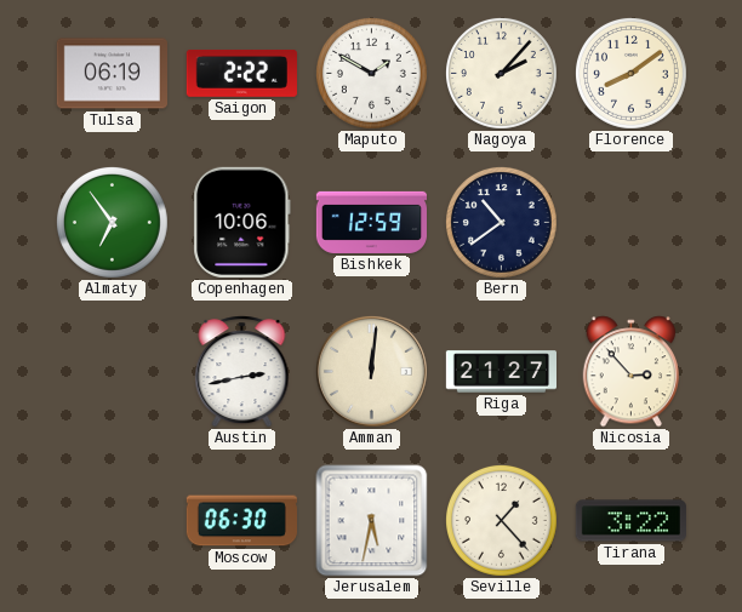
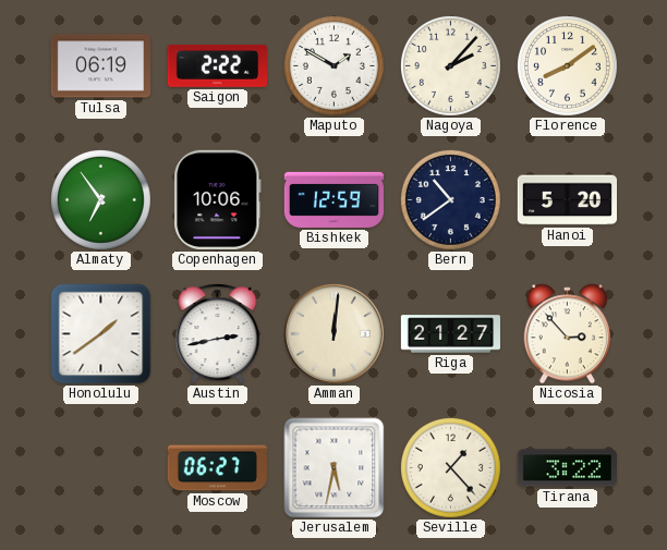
Hanoi: none -> 5:20 (567, 200)
Honolulu: none -> 1:39 (101, 334)
Moscow: 06:30 -> 06:27 (217, 468)
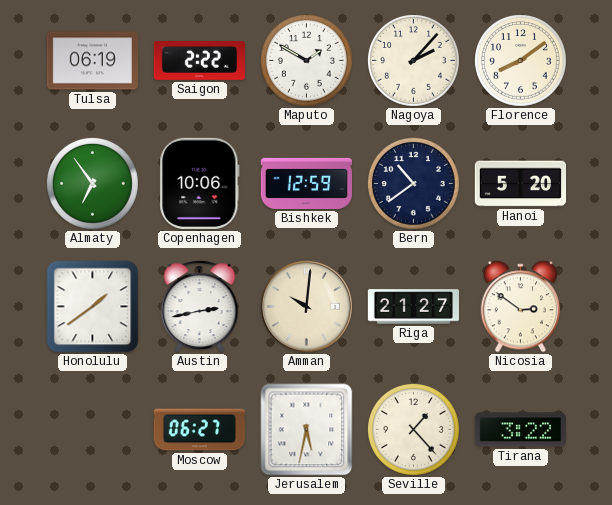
Amman: 12:01 -> 10:01 (306, 306)
Nicosia: 2:53 -> 2:51 (520, 307)
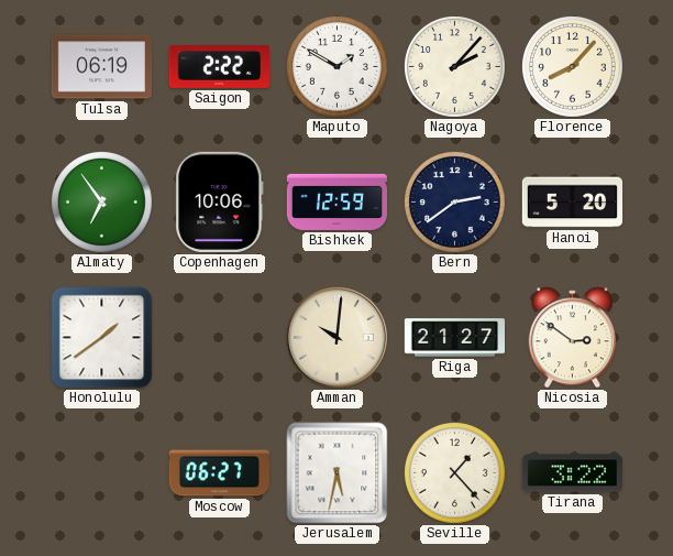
Florence: 8:09 -> 8:07 (572, 66)
Bern: 10:39 -> 2:39 (454, 201)
Austin: 2:43 -> none (200, 307)
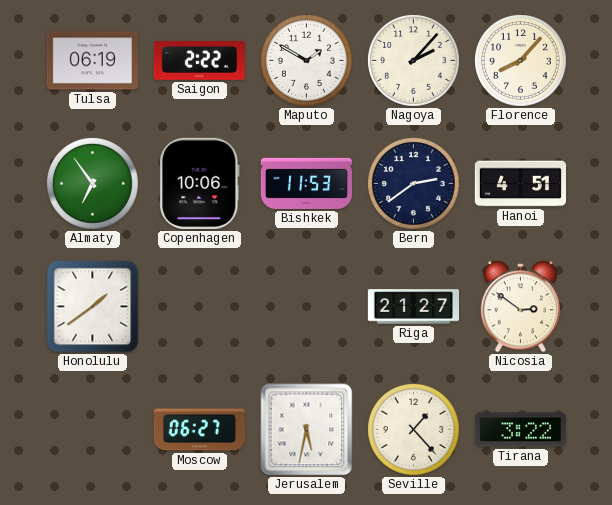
Bishkek: 12:59 -> 11:53 (306, 183)
Hanoi: 5:20 -> 4:51 (520, 184)
Amman: 10:01 -> none (336, 337)
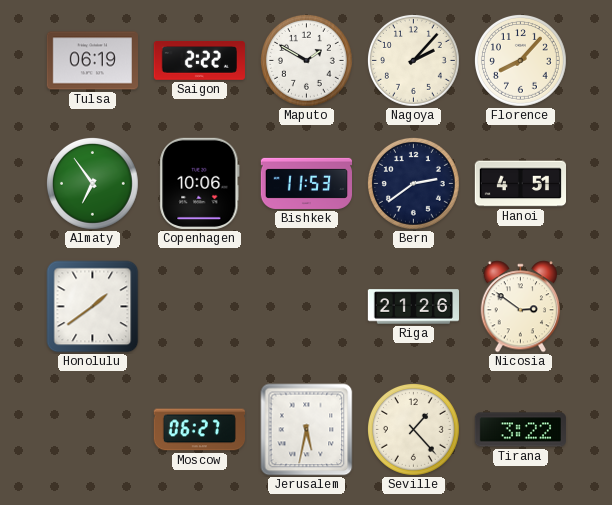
Riga: 21:27 -> 21:26 (413, 307)
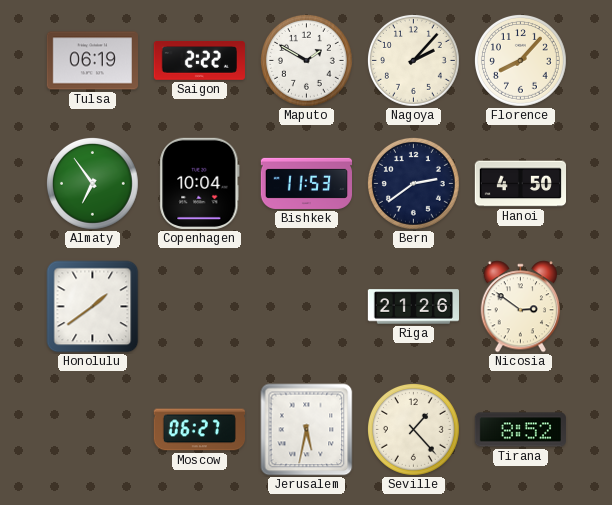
Copenhagen: 10:06 -> 10:04 (200, 183)
Hanoi: 4:51 -> 4:50 (520, 184)
Tirana: 3:22 -> 8:52 (520, 430)
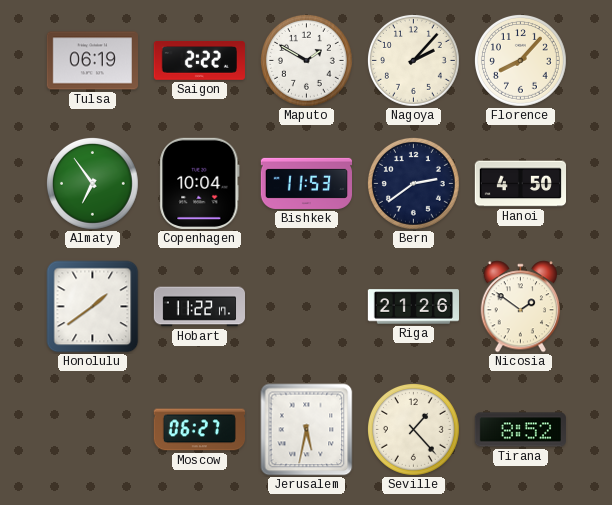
Hobart: none -> 11:22 (199, 307)
Nicosia: 2:51 -> 1:51 (520, 307)
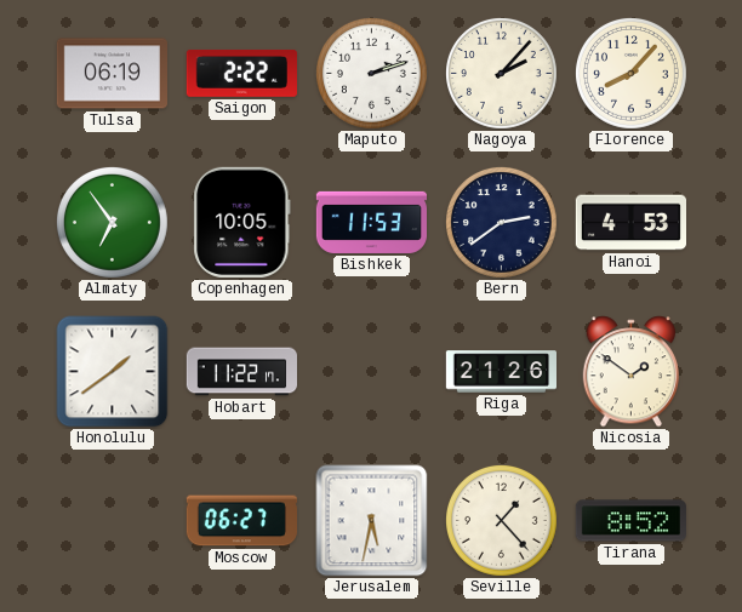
Maputo: 1:50 -> 2:12 (371, 73)
Copenhagen: 10:04 -> 10:05 (242, 222)
Hanoi: 4:50 -> 4:53 (630, 223)
